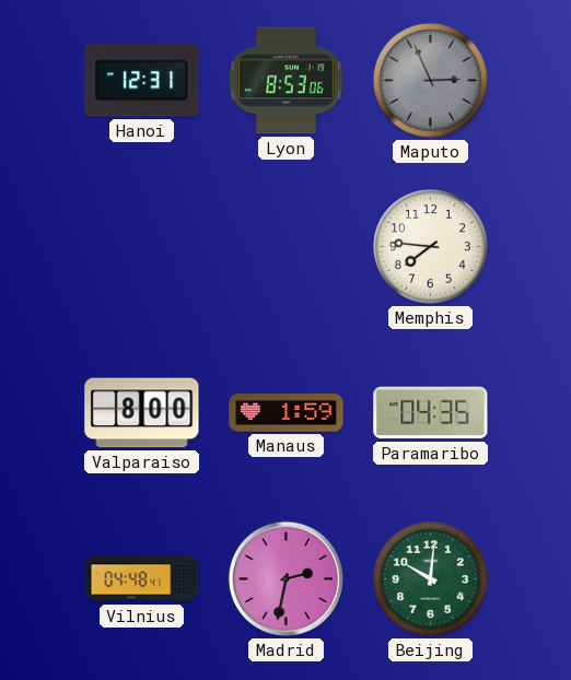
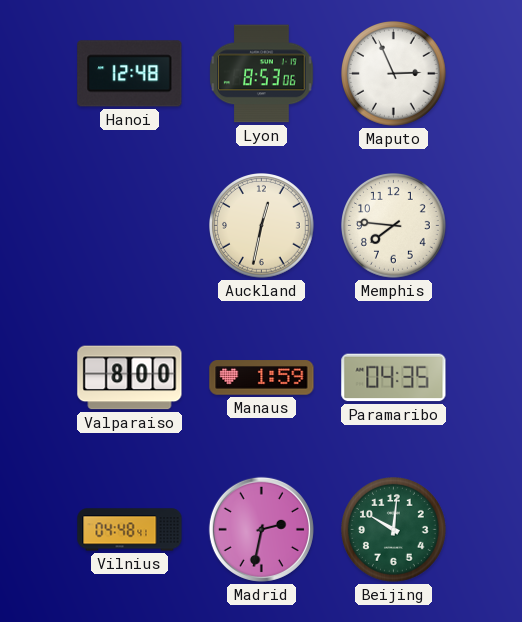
Hanoi: 12:31 -> 12:48 (130, 74)
Maputo dial: grey -> white (394, 74)
Auckland: none -> 12:32 (262, 226)
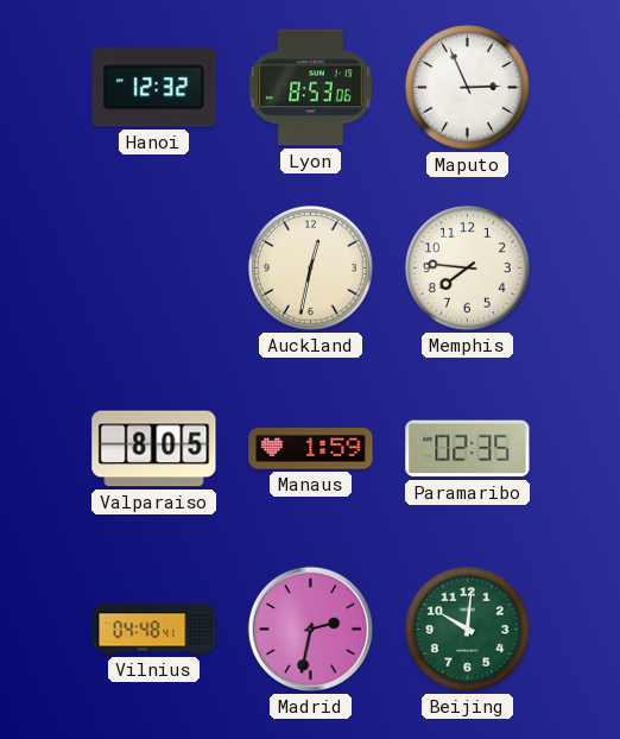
Hanoi: 12:48 -> 12:32 (154, 88)
Valparaiso: 8:00 -> 8:05 (154, 449)
Paramaribo: 04:35 -> 02:35 (468, 449)
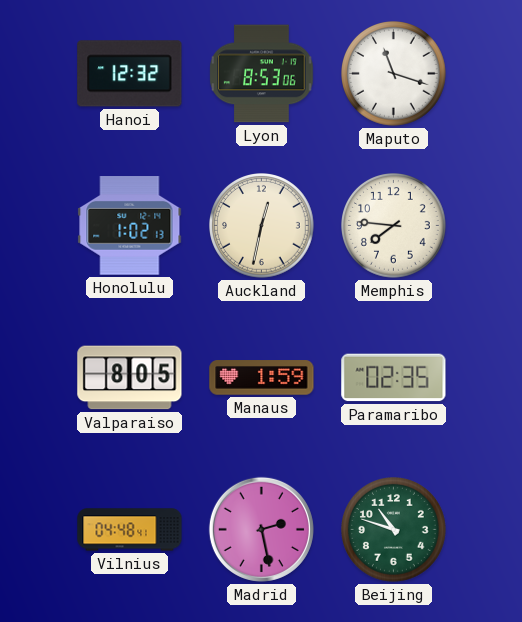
Maputo: 2:56 -> 11:18 (394, 74)
Honolulu: none -> 1:02 (130, 226)
Madrid: 2:32 -> 2:28 (261, 529)
Beijing: 10:01 -> 10:48 (394, 530)
